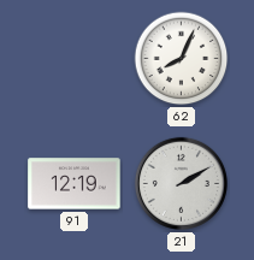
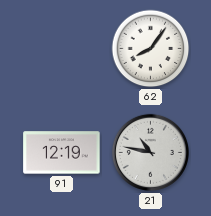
62: 8:04 -> 8:06 (151, 49)
21: 2:10 -> 10:47 (150, 152)
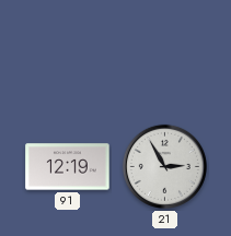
62: 8:06 -> none (151, 49)
21: 10:47 -> 2:55 (164, 166)
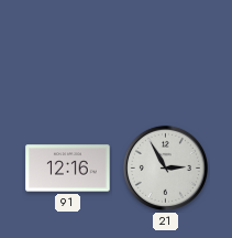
91: 12:19 -> 12:16 (68, 169)
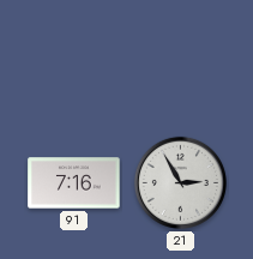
91: 12:16 -> 7:16 (74, 183)
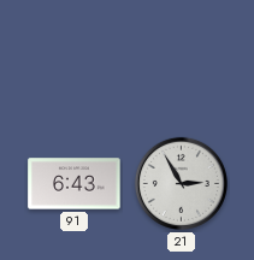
91: 7:16 -> 6:43 (75, 184)
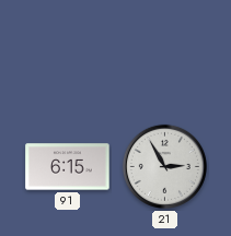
91: 6:43 -> 6:15 (68, 167)
